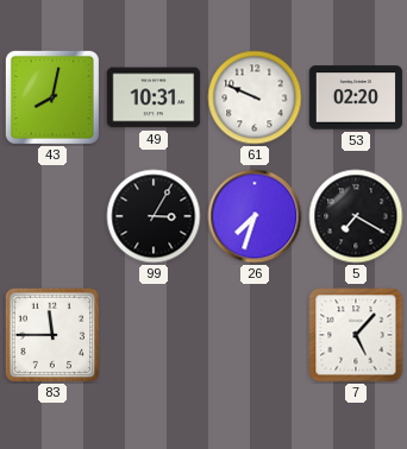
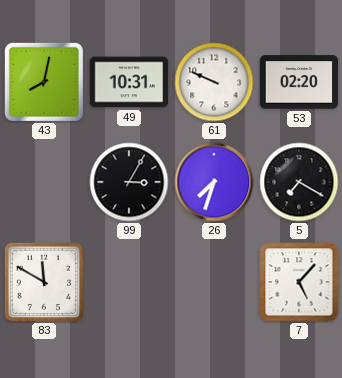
83: 11:45 -> 11:50 (44, 282)
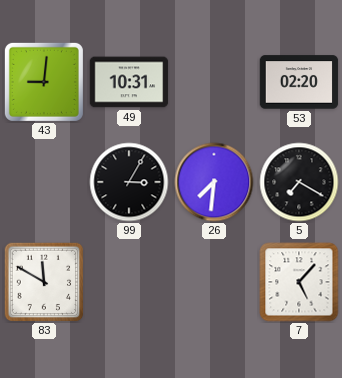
43: 8:02 -> 9:01 (44, 82)
61: 9:49 -> none (214, 82)
26: 7:33 -> 7:31 (214, 182)
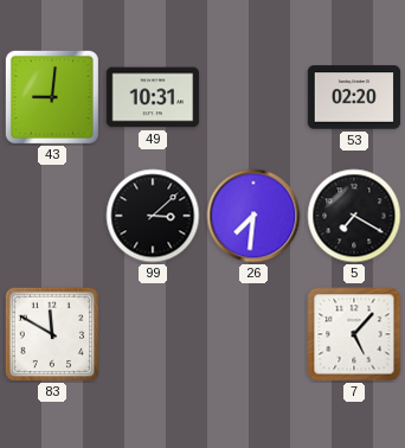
99: 3:05 -> 3:08 (153, 216)
